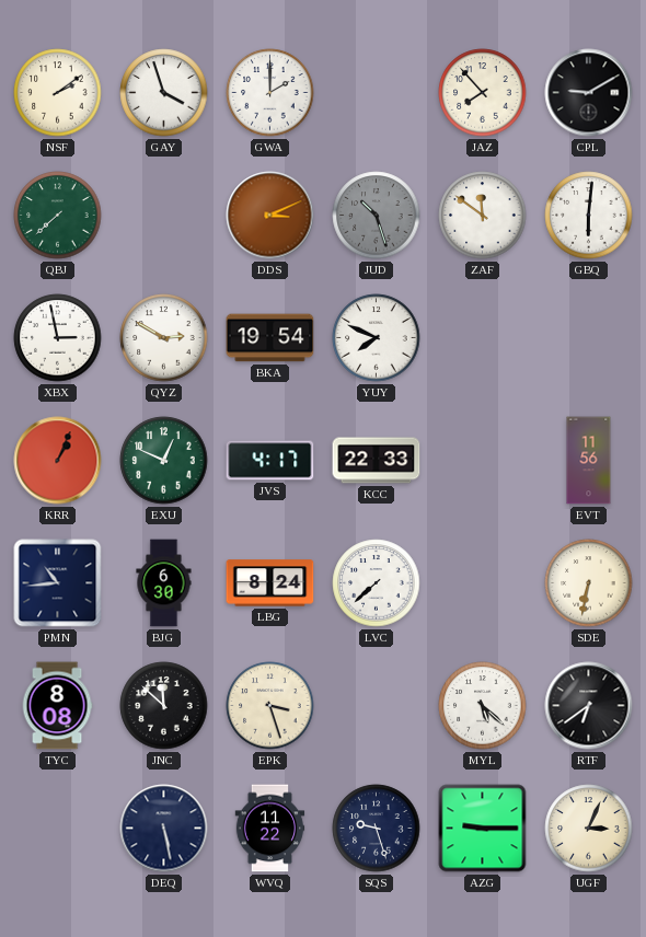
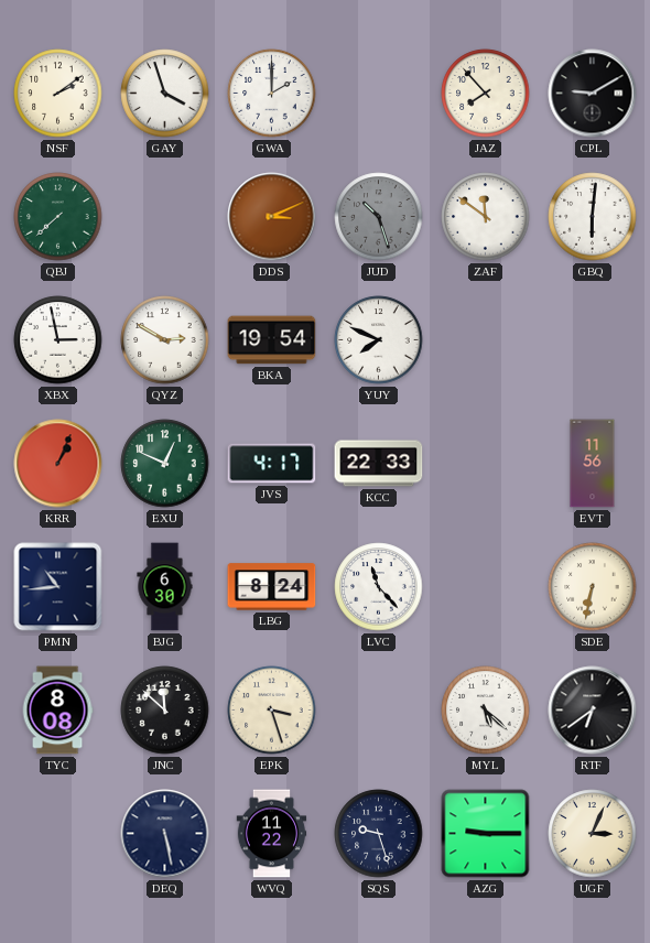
LVC: 7:38 -> 11:23 (379, 587)
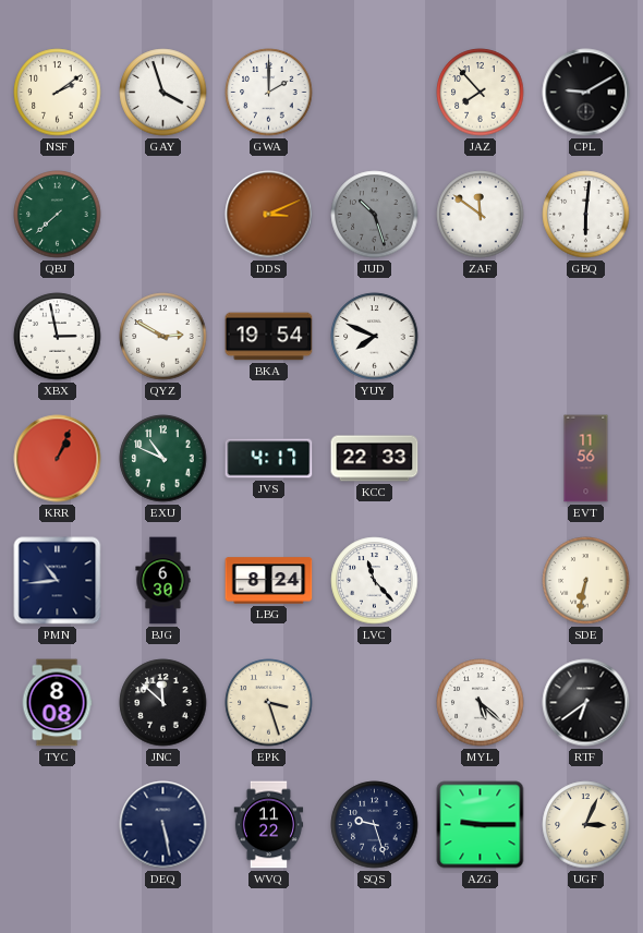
EXU: 12:49 -> 10:49 (163, 459)
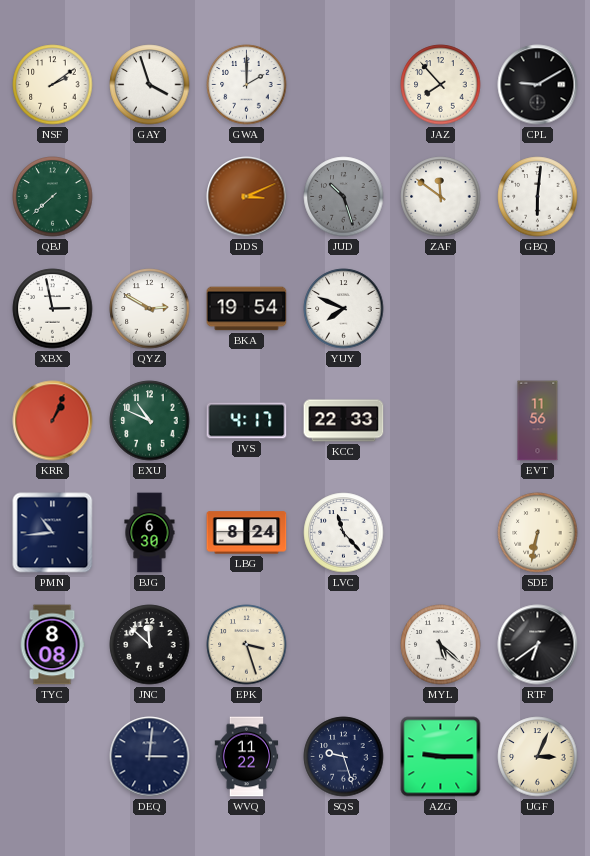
DEQ: 5:28 -> 3:01 (150, 757)
